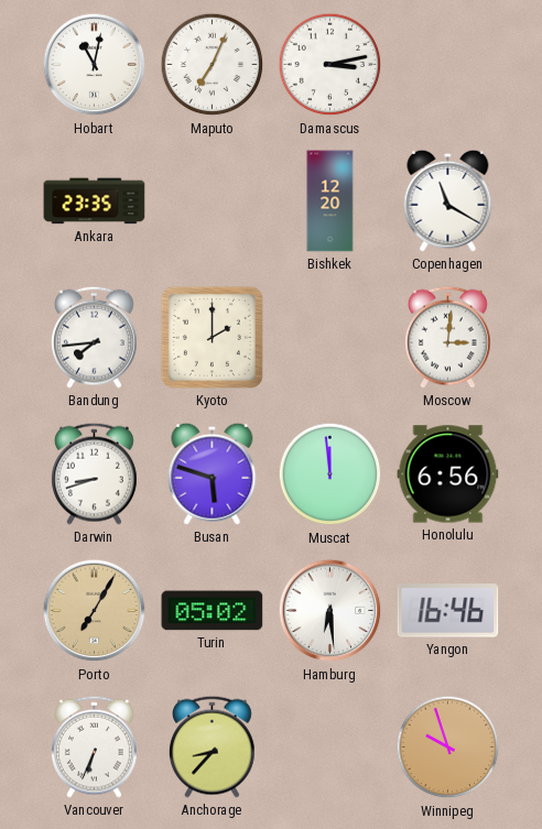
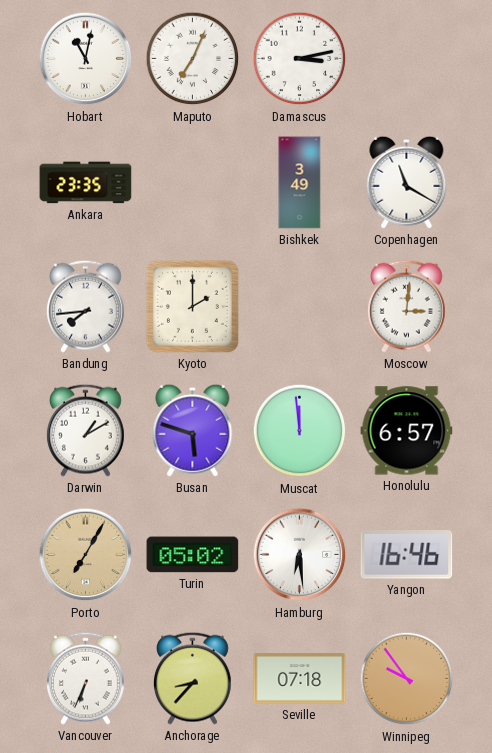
Bishkek: 12:20 -> 3:49 (300, 183)
Darwin: 8:42 -> 1:10 (85, 430)
Honolulu: 6:56 -> 6:57 (407, 431)
Seville: none -> 07:18 (300, 679)
Winnipeg: 9:57 -> 9:54 (407, 679)
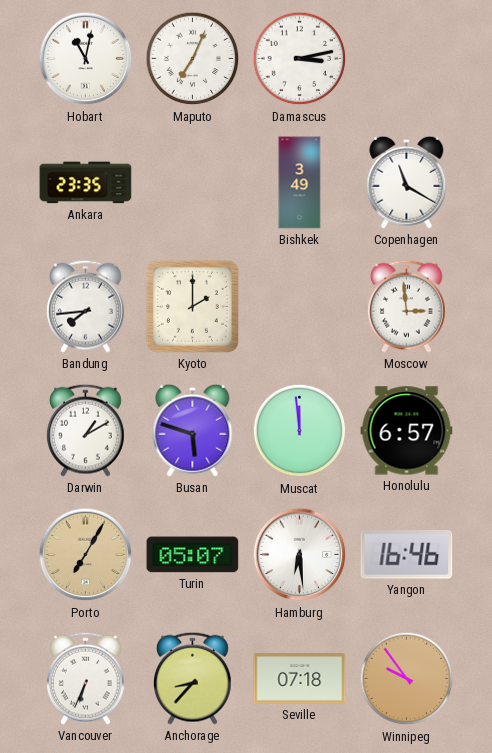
Moscow: 3:01 -> 2:59 (406, 306)
Turin: 05:02 -> 05:07 (193, 555)
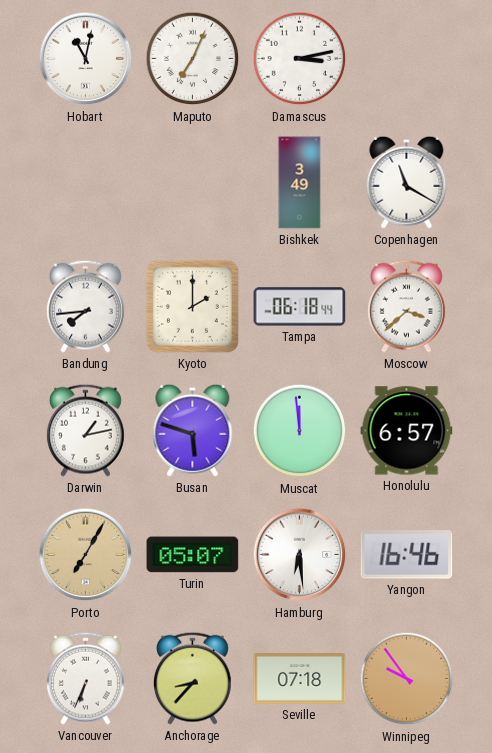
Ankara: 23:35 -> none (86, 183)
Tampa: none -> 06:18 (300, 307)
Moscow: 2:59 -> 3:38 (406, 306)
Darwin: 1:10 -> 1:13 (85, 430)
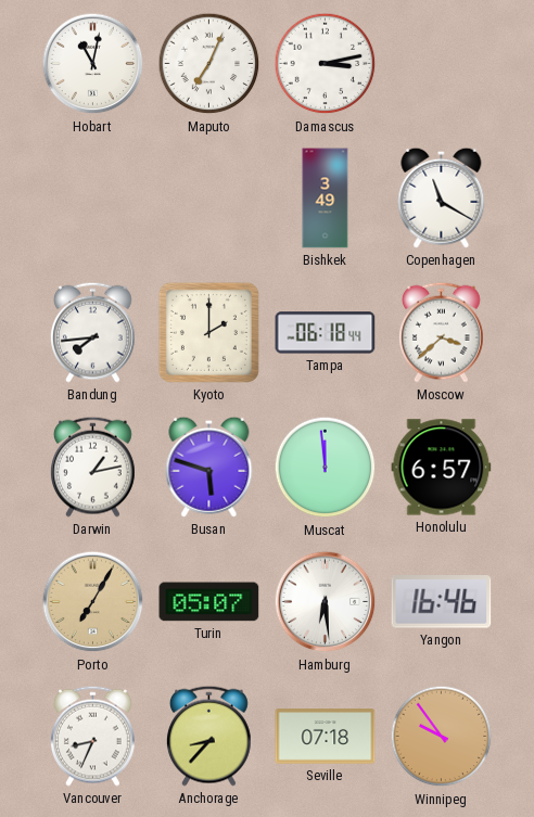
Vancouver: 6:34 -> 8:34 (92, 736)
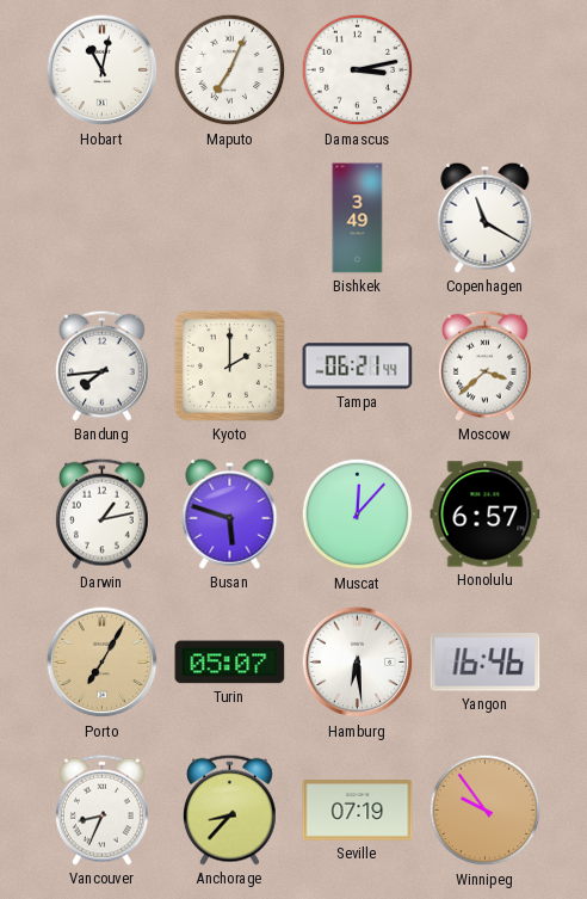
Tampa: 06:18 -> 06:21 (358, 367)
Muscat: 11:59 -> 12:07 (358, 515)
Seville: 07:18 -> 07:19 (358, 811)
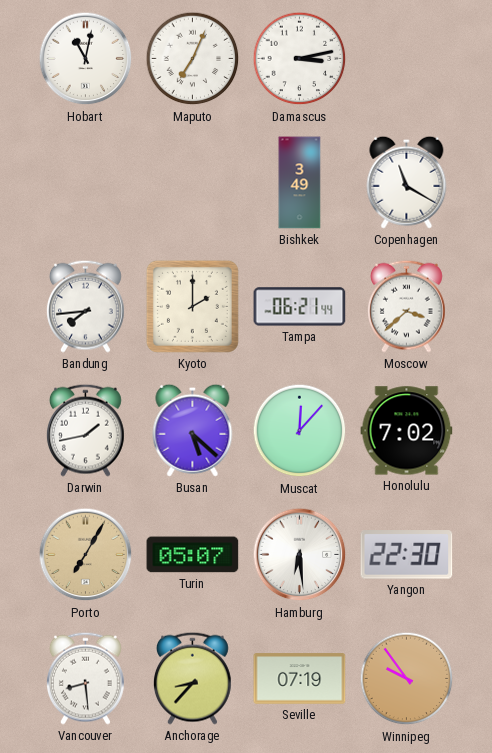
Darwin: 1:13 -> 1:43 (85, 430)
Busan: 5:48 -> 5:22 (193, 430)
Honolulu: 6:57 -> 7:02 (407, 431)
Yangon: 16:46 -> 22:30 (407, 555)
Vancouver: 8:34 -> 8:29 (85, 678)
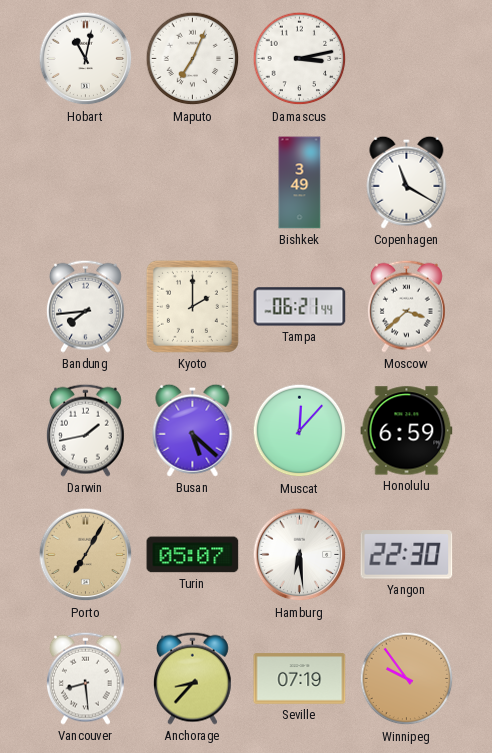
Honolulu: 7:02 -> 6:59 (407, 431)
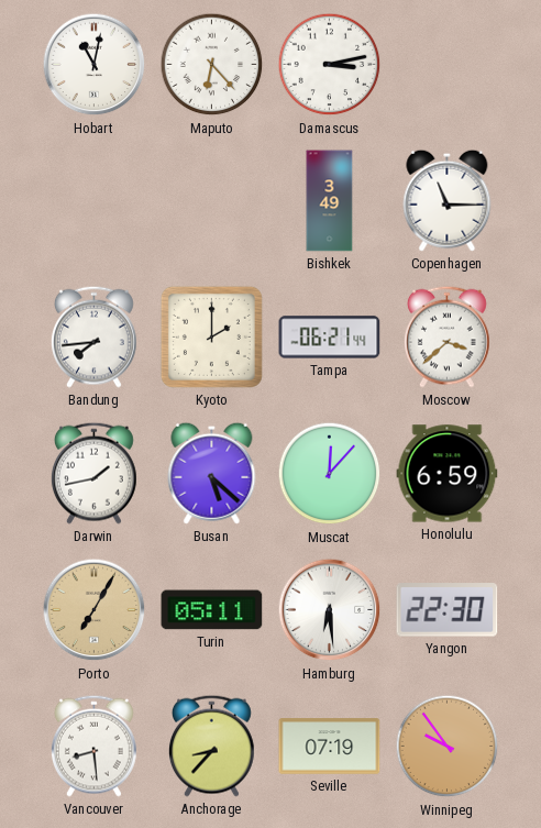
Maputo: 7:04 -> 6:23 (212, 65)
Copenhagen: 11:20 -> 11:15 (448, 200)
Turin: 05:07 -> 05:11 (212, 610)
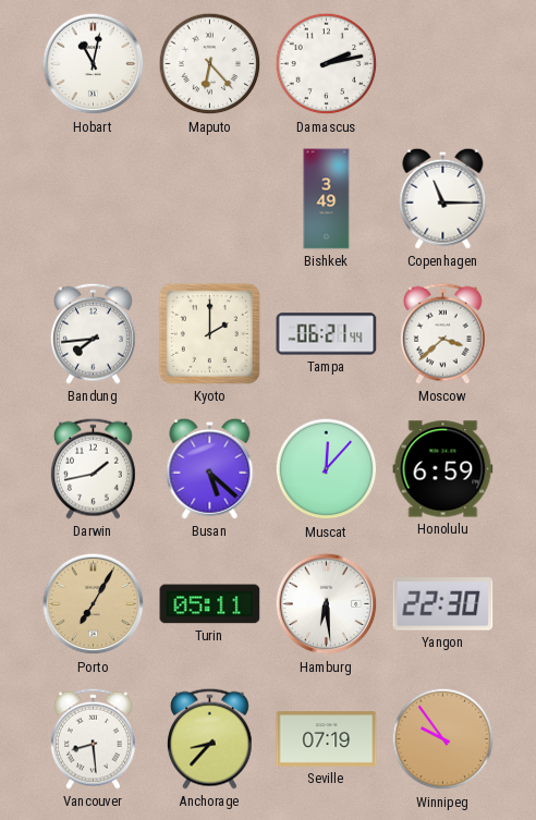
Damascus: 3:13 -> 2:13 (327, 64)
